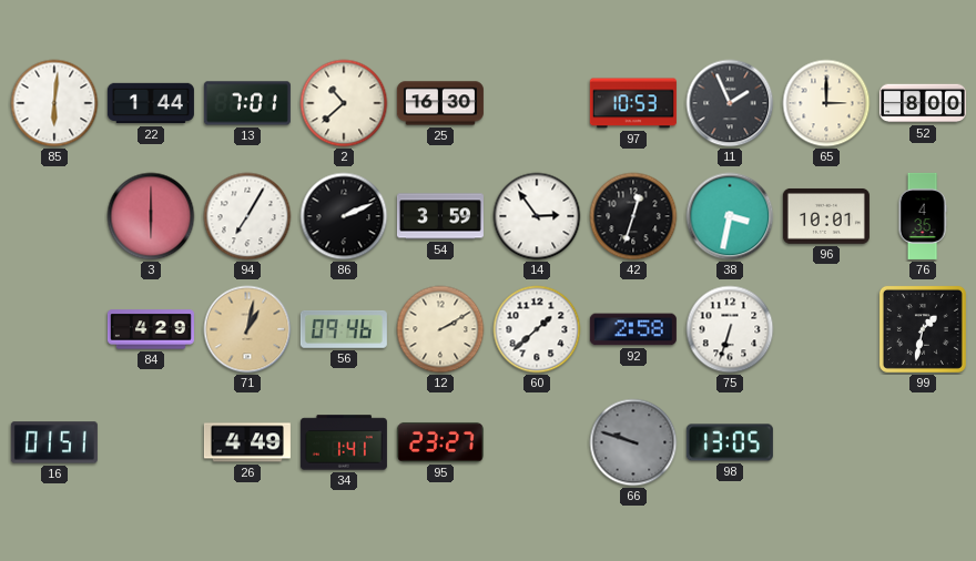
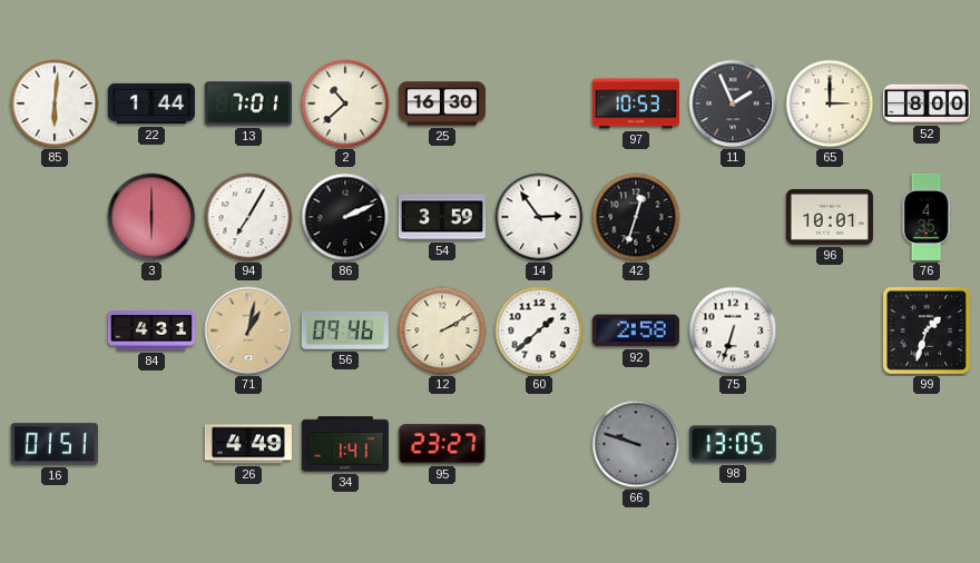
38: 3:32 -> none (730, 216)
84: 4:29 -> 4:31 (151, 330)
99: 1:32 -> 1:33 (927, 330)
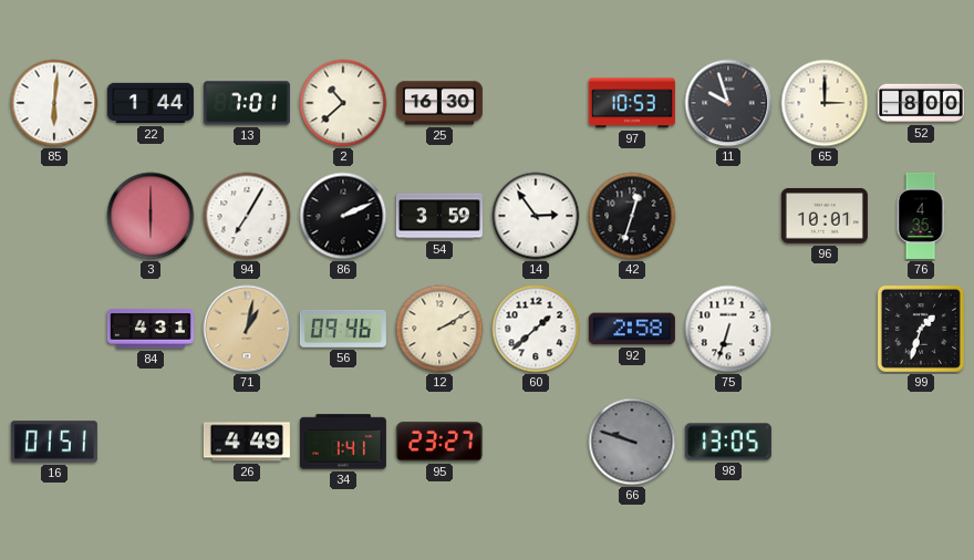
11: 1:56 -> 9:57 (728, 103)
